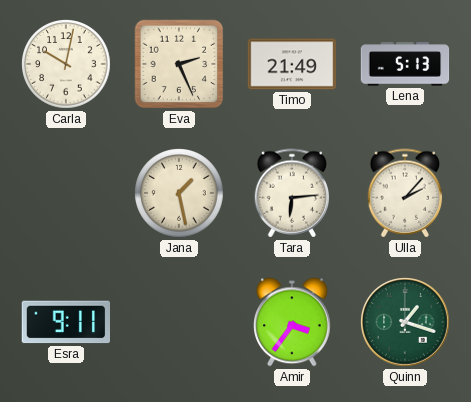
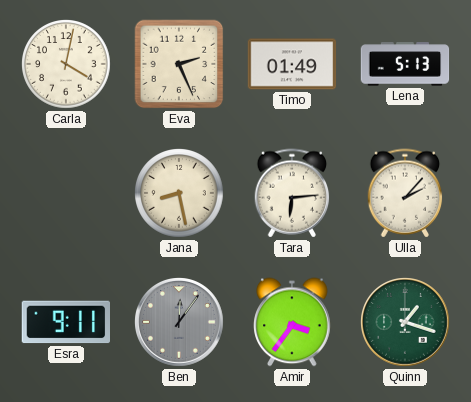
Carla: 10:02 -> 4:02 (66, 64)
Timo: 21:49 -> 01:49 (292, 64)
Jana: 1:28 -> 8:28 (179, 193)
Ben: none -> 12:06 (179, 322)
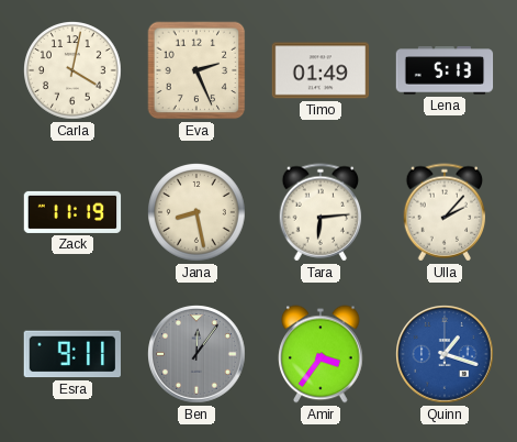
Zack: none -> 11:19 (72, 212)
Quinn dial: green -> blue (445, 354)
